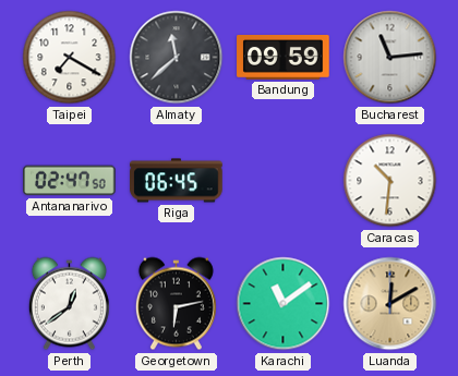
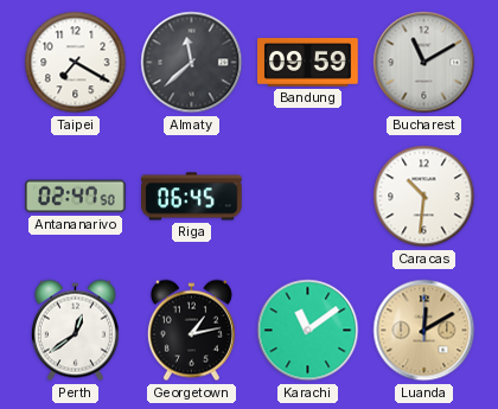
Bucharest: 11:14 -> 11:10 (424, 63)
Georgetown: 6:13 -> 1:13 (191, 331)
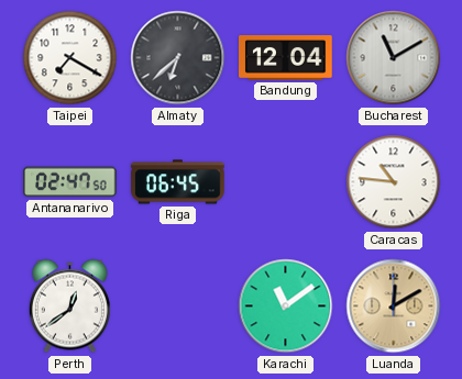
Almaty: 11:38 -> 6:38 (178, 58)
Bandung: 09:59 -> 12:04 (286, 58)
Caracas: 10:31 -> 10:46 (394, 182)
Georgetown: 1:13 -> none (191, 331)
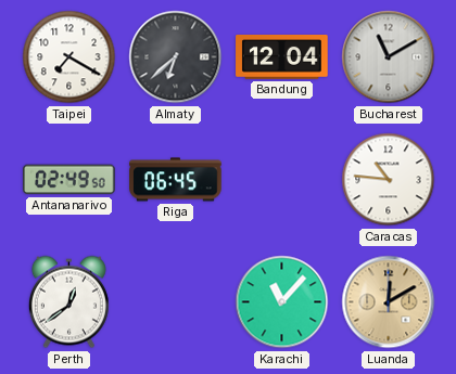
Antananarivo: 02:47 -> 02:49 (69, 180)
Karachi: 11:09 -> 11:07 (282, 302)
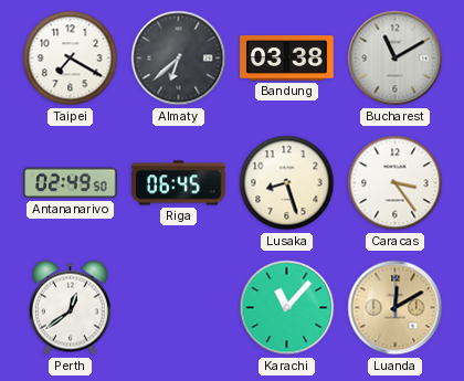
Bandung: 12:04 -> 03:38 (287, 59)
Lusaka: none -> 8:27 (287, 183)
Caracas: 10:46 -> 3:24 (396, 183)
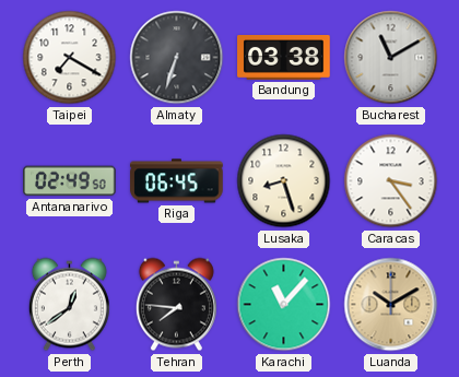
Almaty: 6:38 -> 6:33 (177, 58)
Tehran: none -> 7:46 (176, 305)
Luanda: 12:10 -> 10:10 (391, 305)
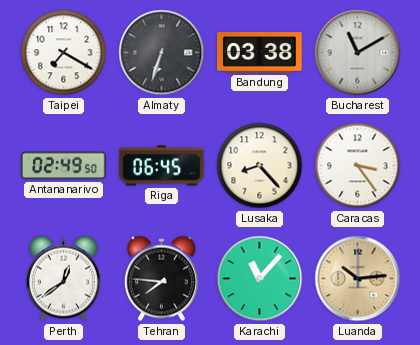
Lusaka: 8:27 -> 8:23 (260, 166)
Luanda: 10:10 -> 10:14 (358, 279)
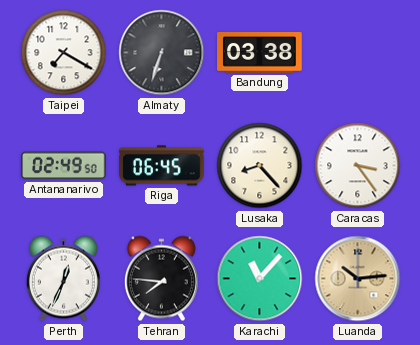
Bucharest: 11:10 -> none (358, 53)
Perth: 12:39 -> 12:34 (63, 279)
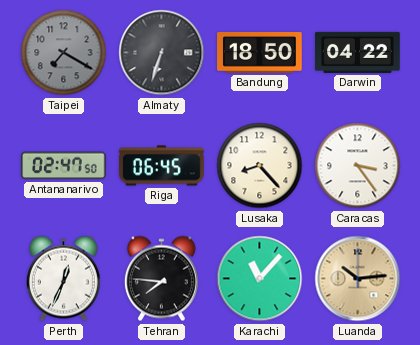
Taipei dial: white -> grey (64, 53)
Bandung: 03:38 -> 18:50 (260, 53)
Darwin: none -> 04:22 (358, 52)
Antananarivo: 02:49 -> 02:47 (64, 166)
